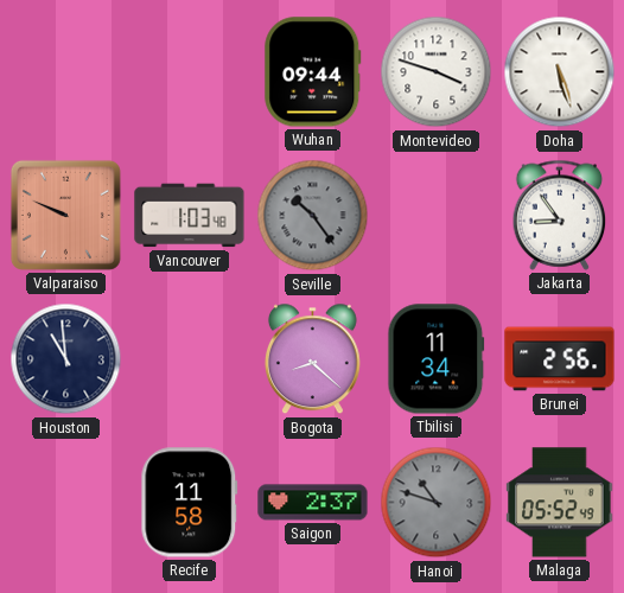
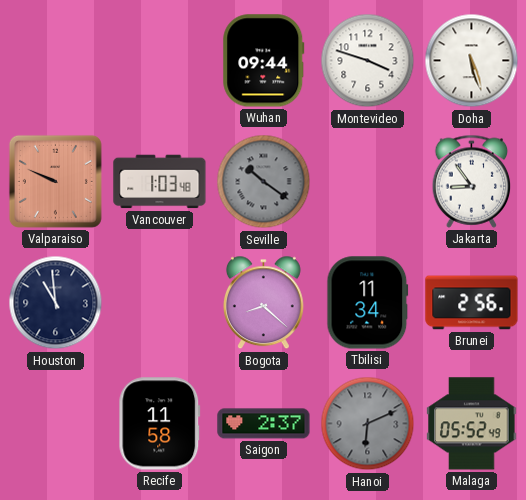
Seville: 10:24 -> 10:21 (264, 182)
Hanoi: 10:48 -> 6:11 (368, 424)
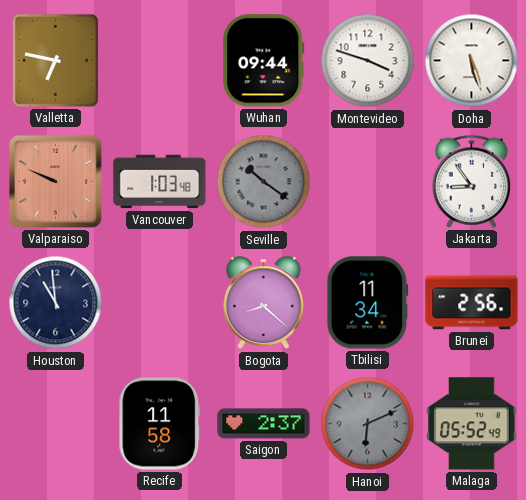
Valletta: none -> 6:47 (55, 60)
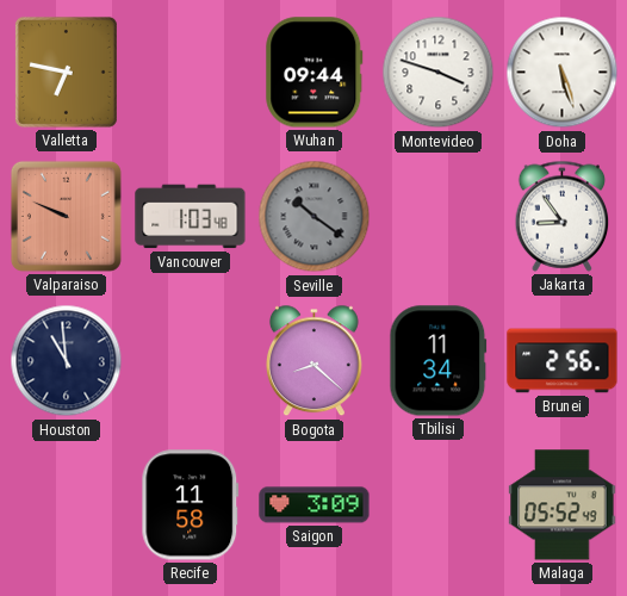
Saigon: 2:37 -> 3:09 (315, 505)
Hanoi: 6:11 -> none (368, 424)
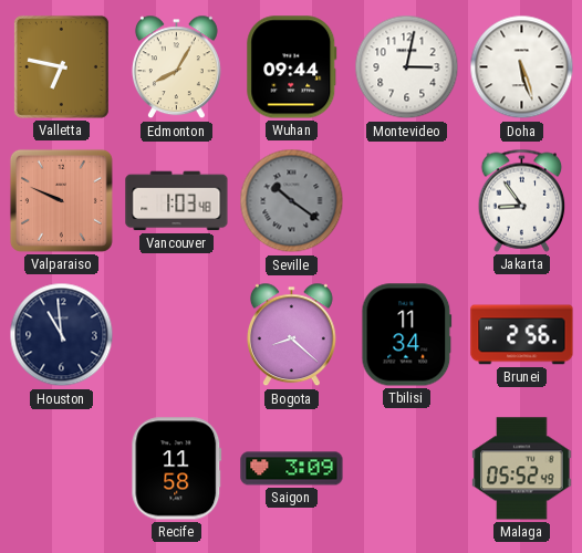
Edmonton: none -> 8:05 (176, 67)
Montevideo: 3:48 -> 3:02 (407, 67)
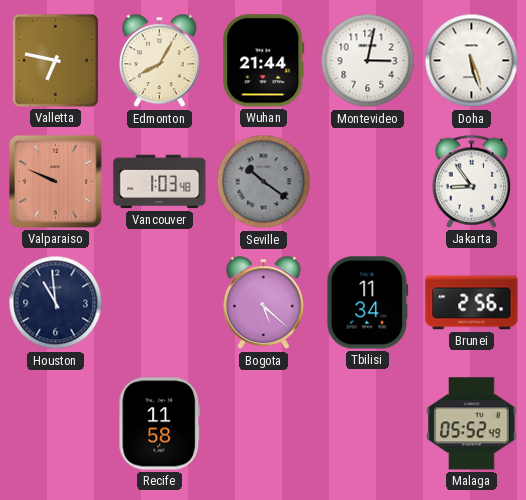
Wuhan: 09:44 -> 21:44 (264, 61)
Bogota: 8:22 -> 5:22 (263, 303)
Saigon: 3:09 -> none (292, 469)
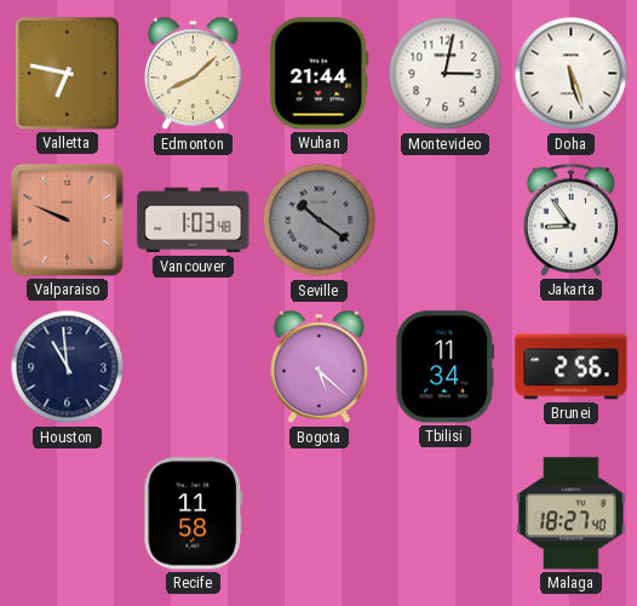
Edmonton: 8:05 -> 8:08 (193, 74)
Malaga: 05:52 -> 18:27 (572, 514)
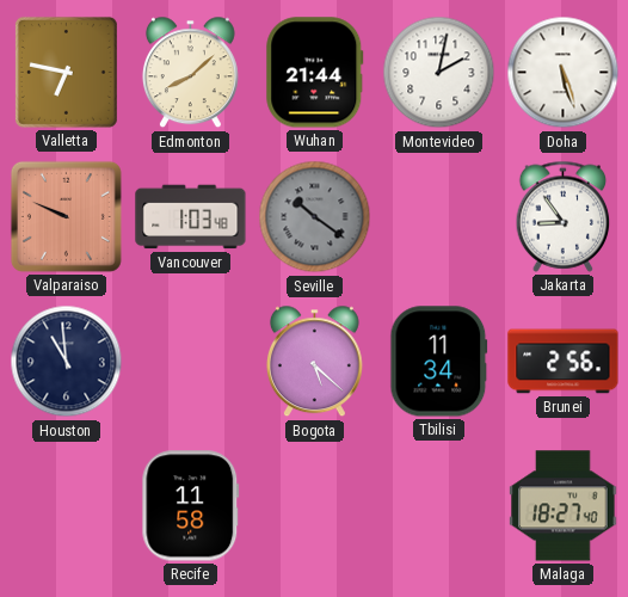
Montevideo: 3:02 -> 2:02 (439, 73)
